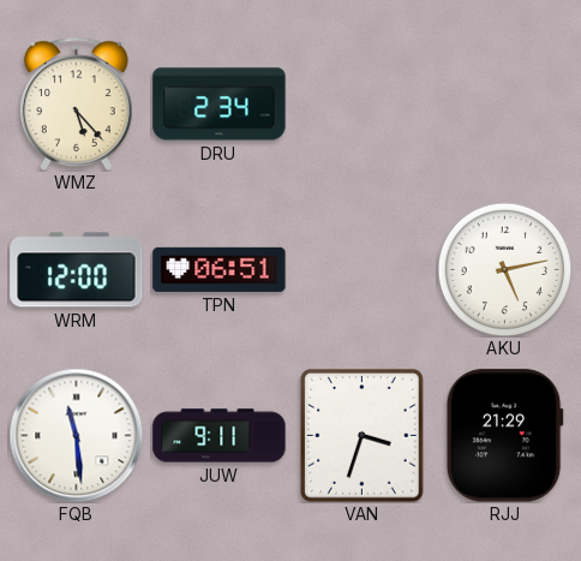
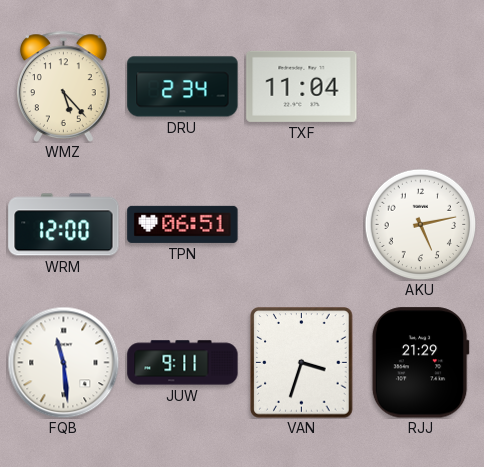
TXF: none -> 11:04 (302, 86)
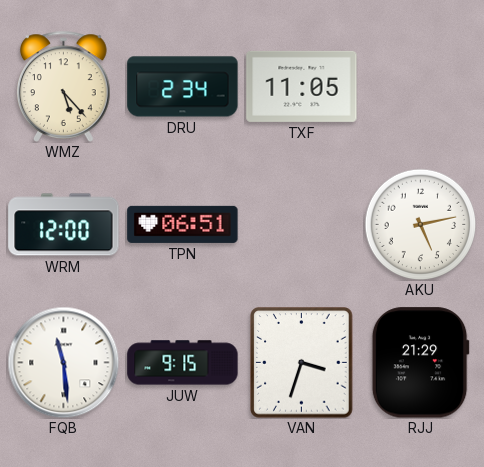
TXF: 11:04 -> 11:05 (302, 86)
JUW: 9:11 -> 9:15 (183, 363)
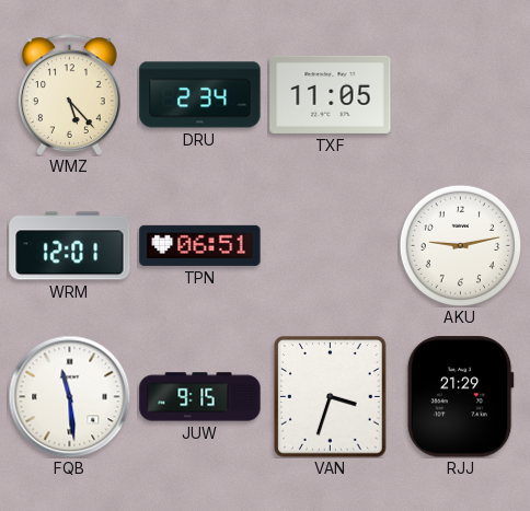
WRM: 12:00 -> 12:01 (70, 246)
AKU: 5:13 -> 9:13 (460, 245)
